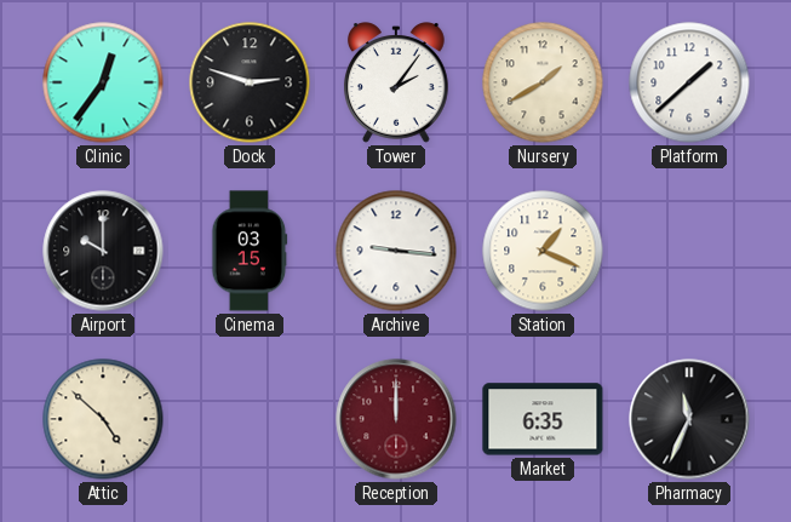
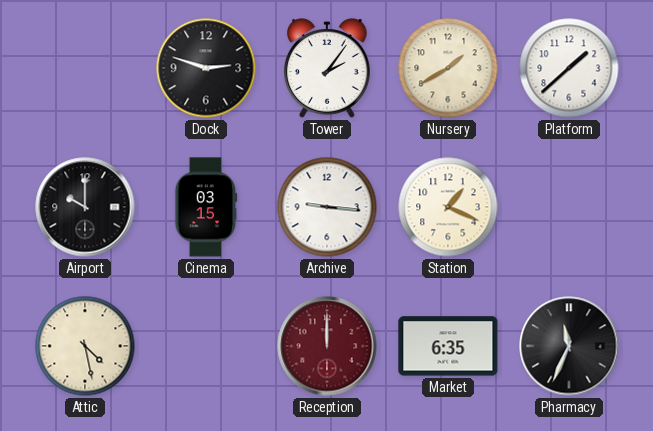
Clinic: 12:36 -> none (103, 82)
Attic: 4:52 -> 4:28 (85, 346)
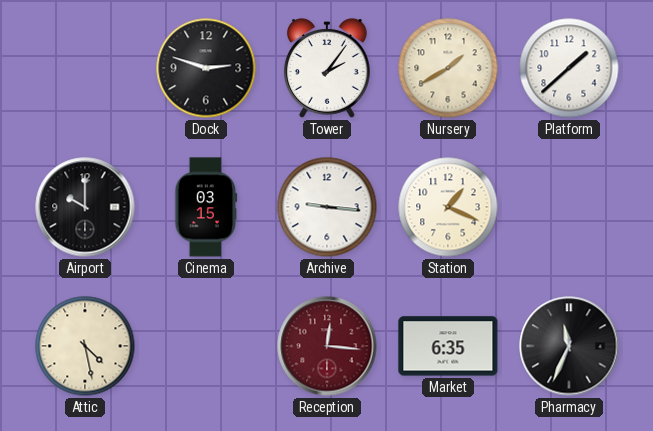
Reception: 12:00 -> 12:16 (327, 346)
